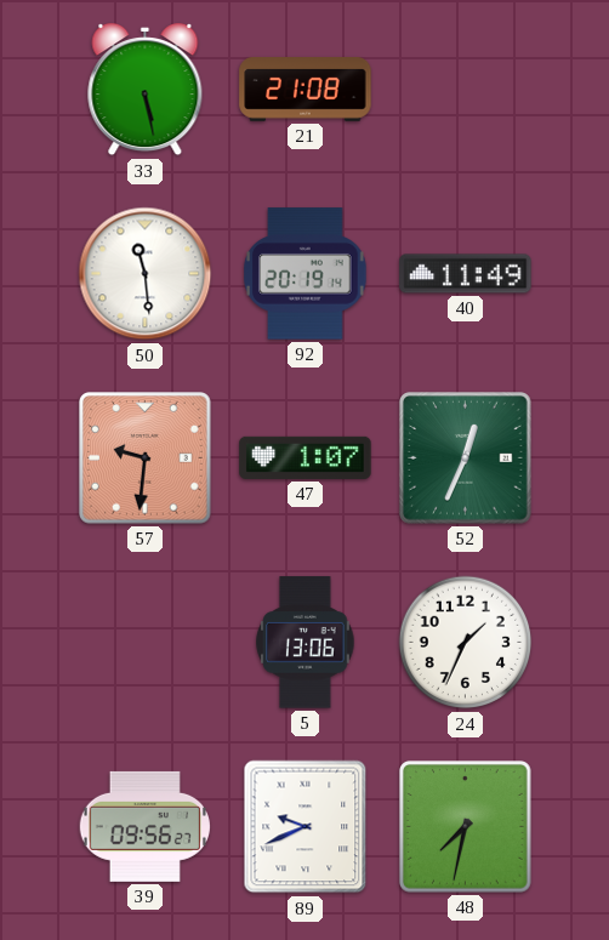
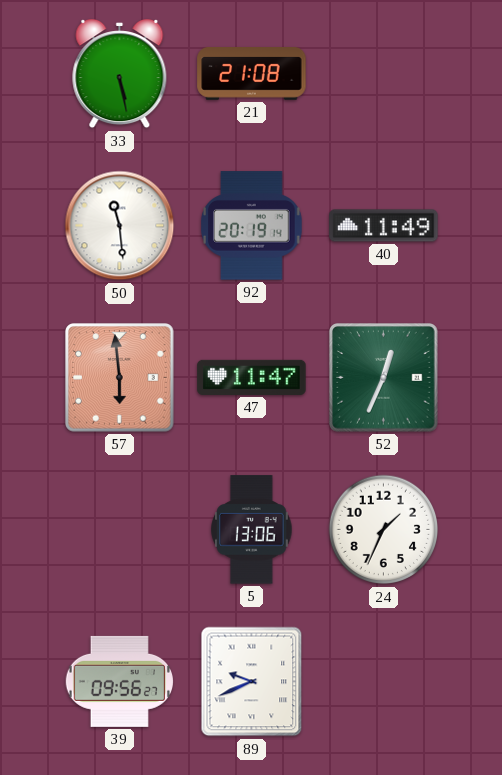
57: 9:31 -> 5:59 (120, 378)
47: 1:07 -> 11:47 (252, 377)
48: 7:32 -> none (466, 827)
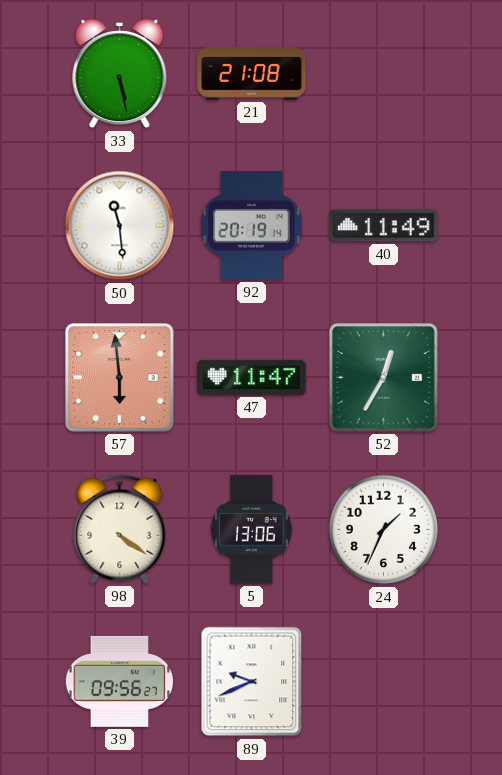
52: 12:34 -> 12:35 (384, 378)
98: none -> 4:21 (120, 529)
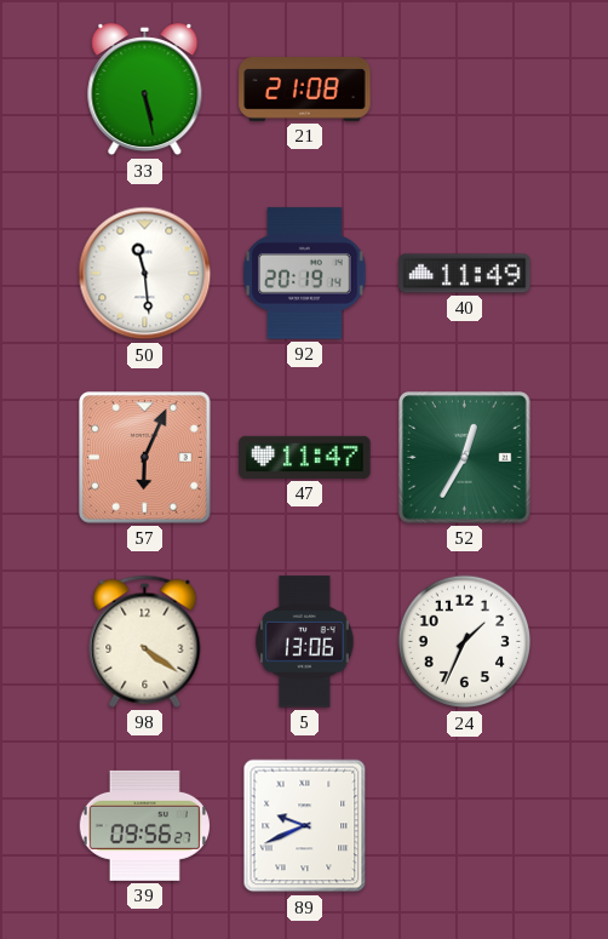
57: 5:59 -> 6:04 (145, 458)
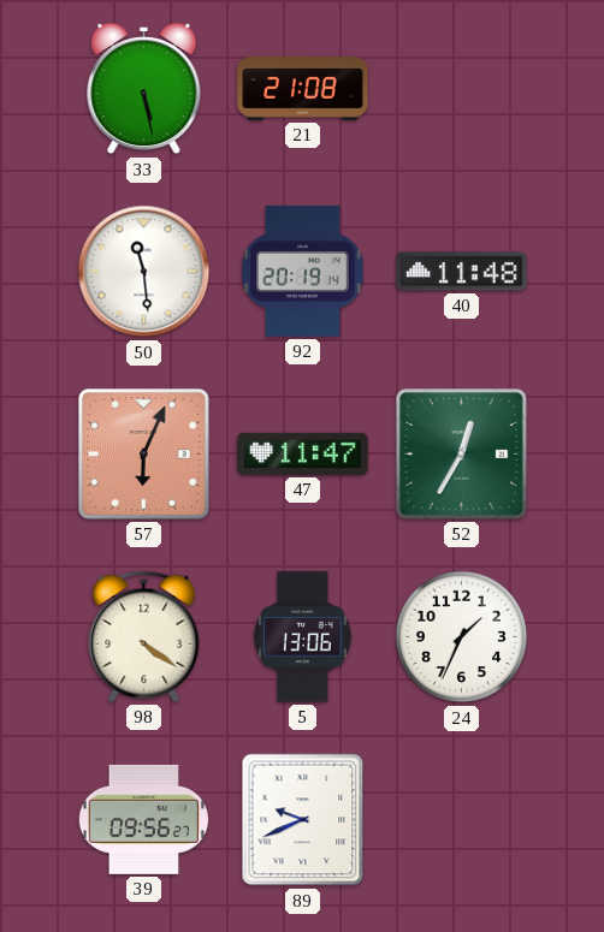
40: 11:49 -> 11:48 (462, 272)
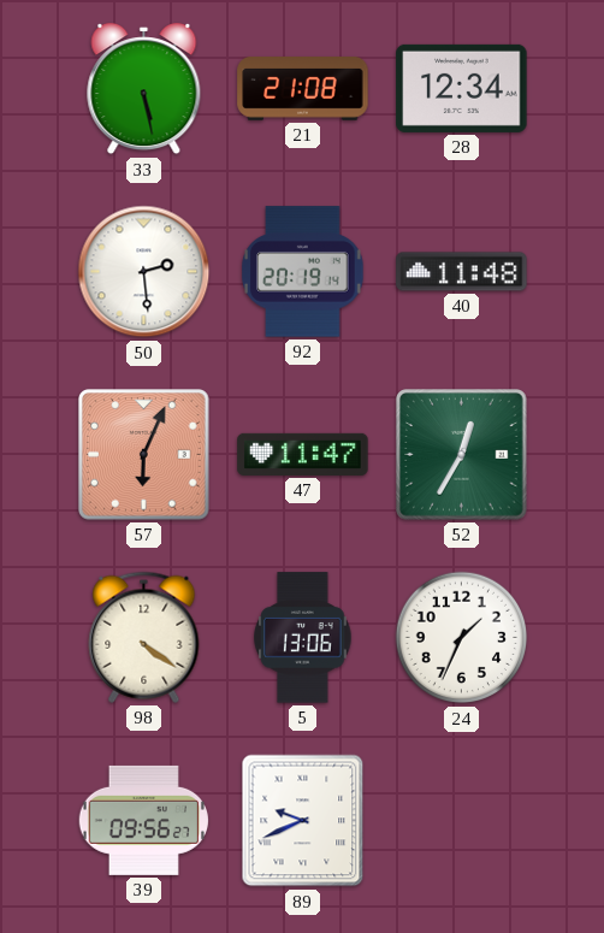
28: none -> 12:34 (462, 88)
50: 11:29 -> 2:29 (144, 272)
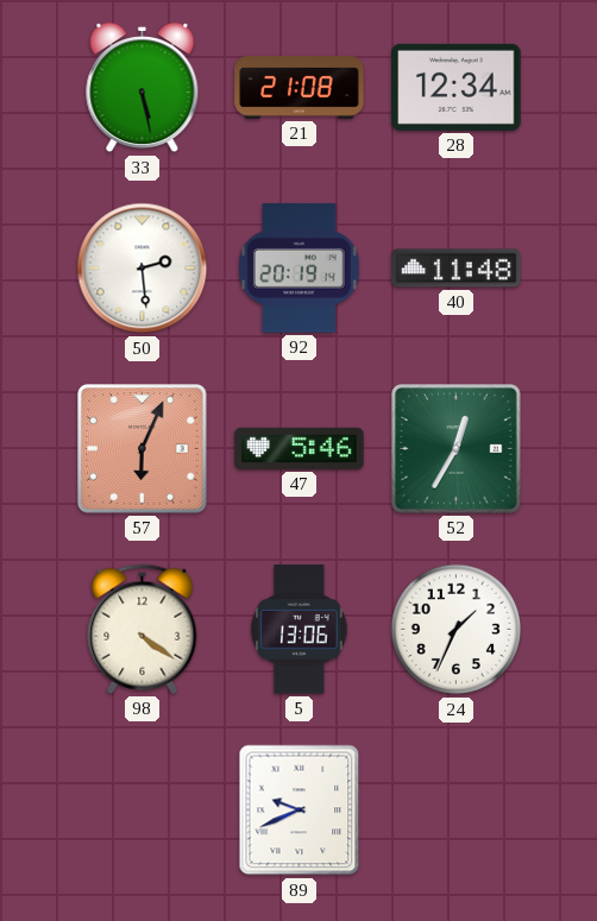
47: 11:47 -> 5:46 (300, 448)
39: 09:56 -> none (143, 820)
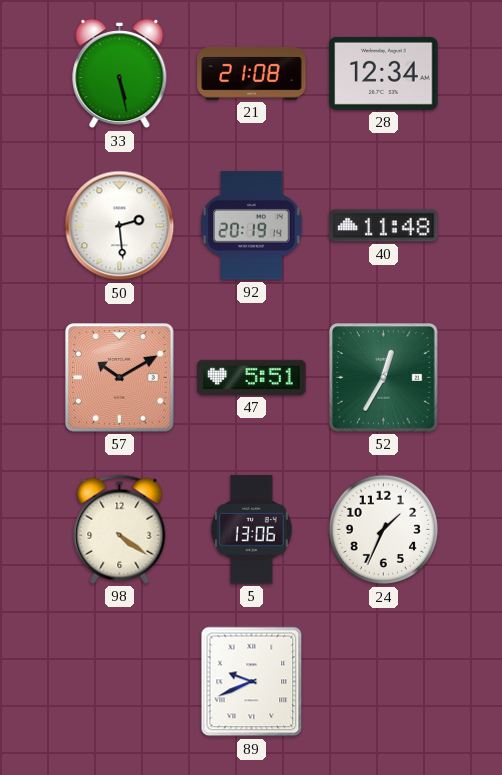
57: 6:04 -> 10:10 (120, 378)
47: 5:46 -> 5:51 (252, 377)
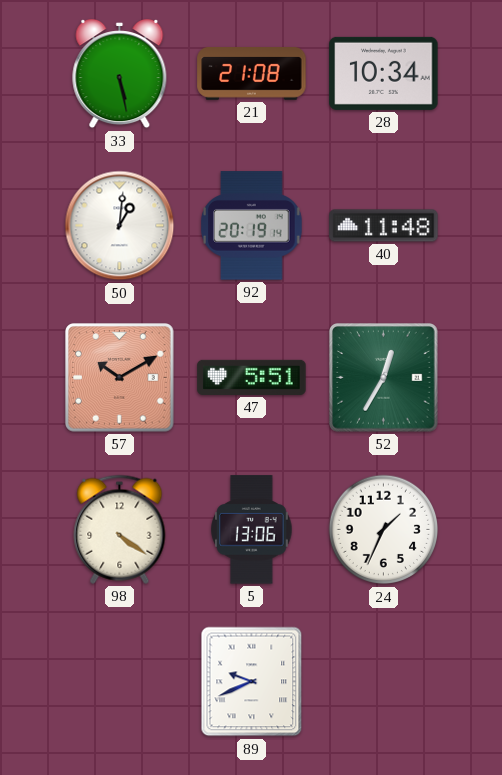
28: 12:34 -> 10:34 (384, 73)
50: 2:29 -> 1:01 (120, 226)
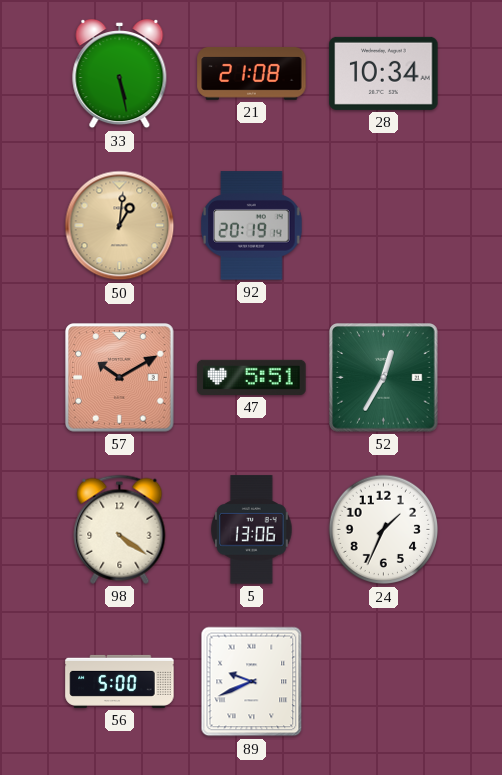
50 dial: white -> champagne (120, 226)
40: 11:48 -> none (384, 226)
56: none -> 5:00 (120, 681)
